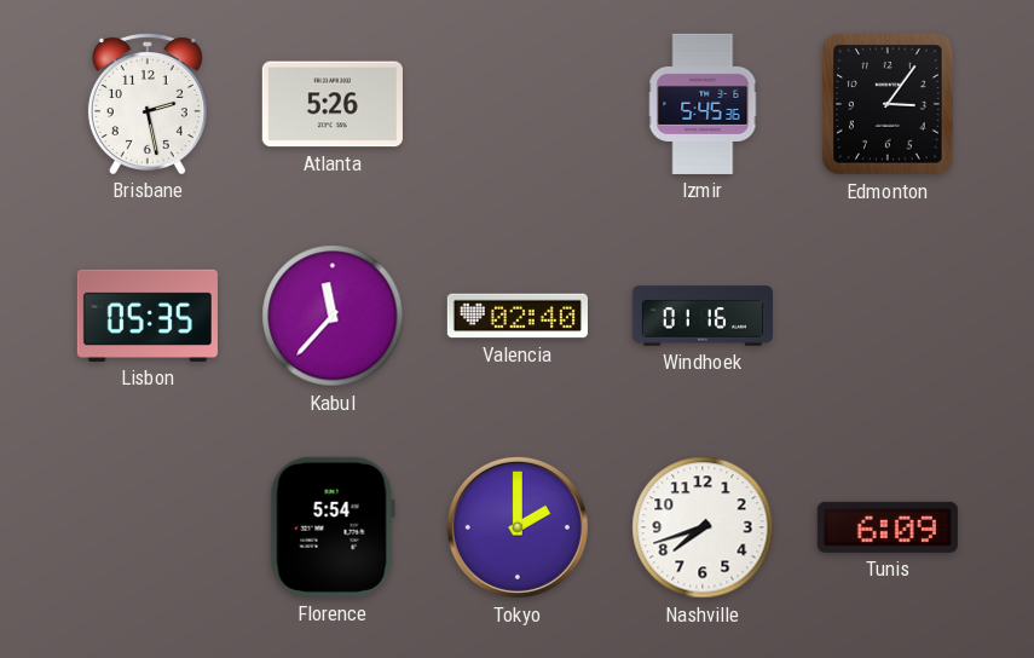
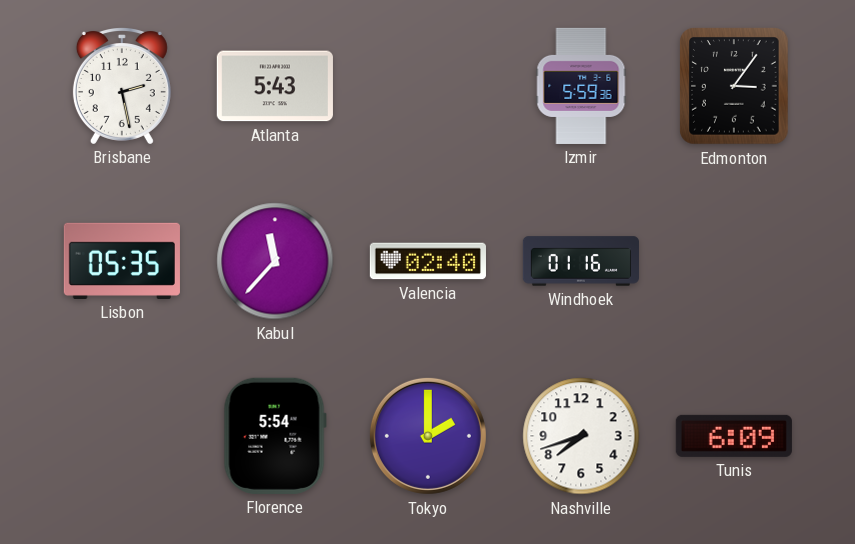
Atlanta: 5:26 -> 5:43 (275, 86)
Izmir: 5:45 -> 5:59 (581, 86)
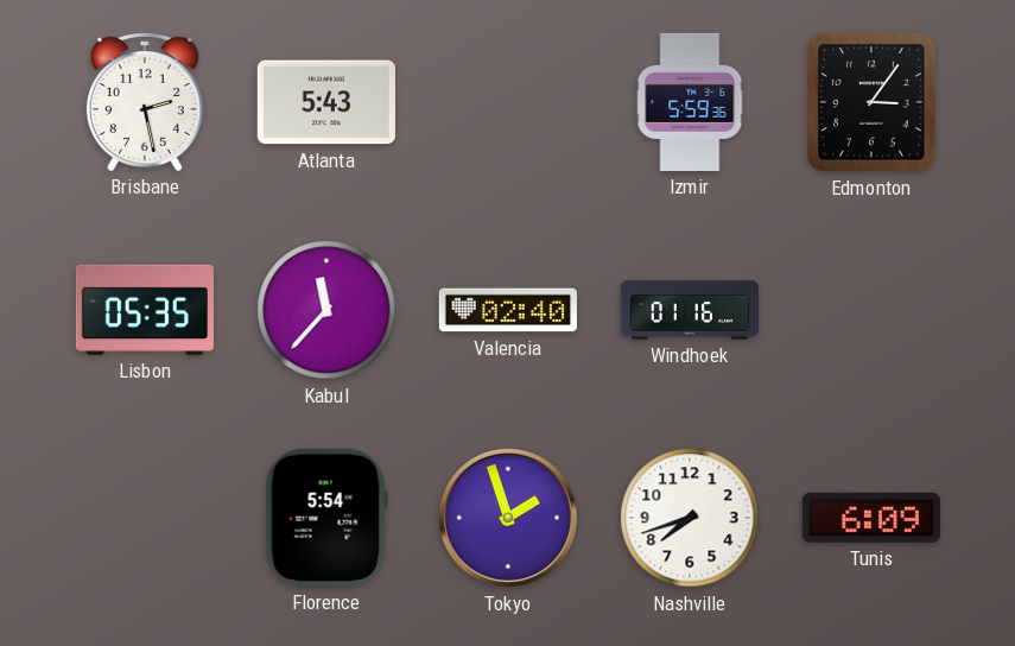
Tokyo: 2:00 -> 1:57 (508, 518)
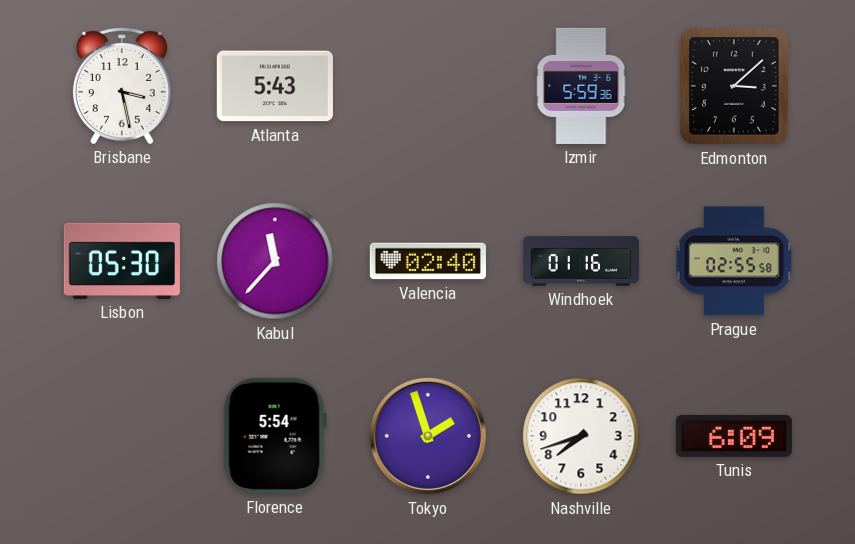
Brisbane: 2:28 -> 3:28 (122, 86)
Edmonton: 3:06 -> 3:08 (734, 86)
Lisbon: 05:35 -> 05:30 (122, 261)
Prague: none -> 02:55 (734, 261)
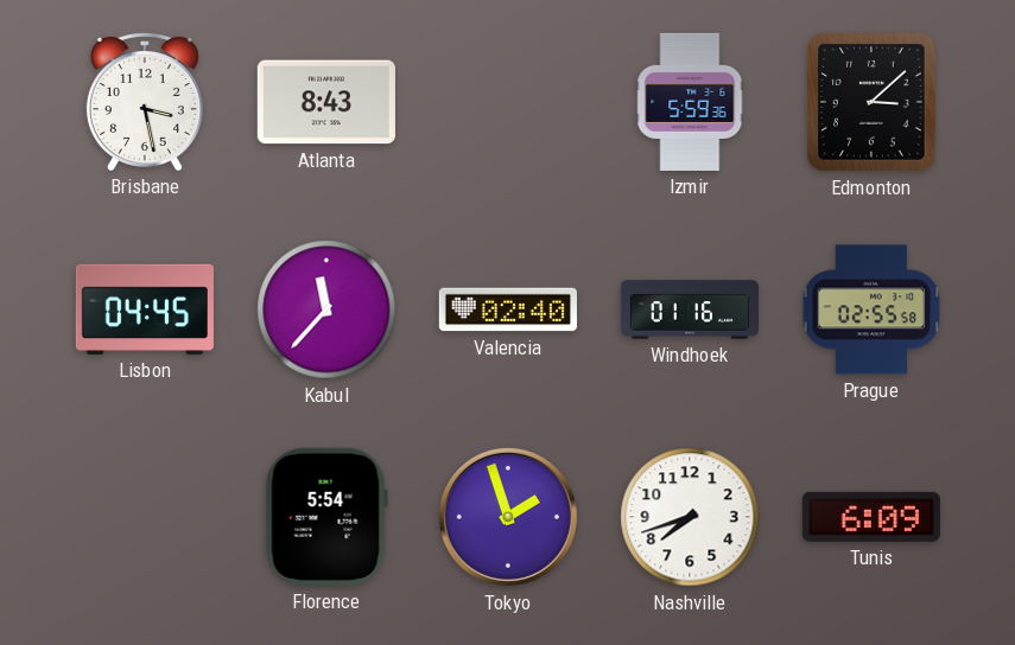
Atlanta: 5:43 -> 8:43 (326, 102)
Lisbon: 05:30 -> 04:45 (145, 309)
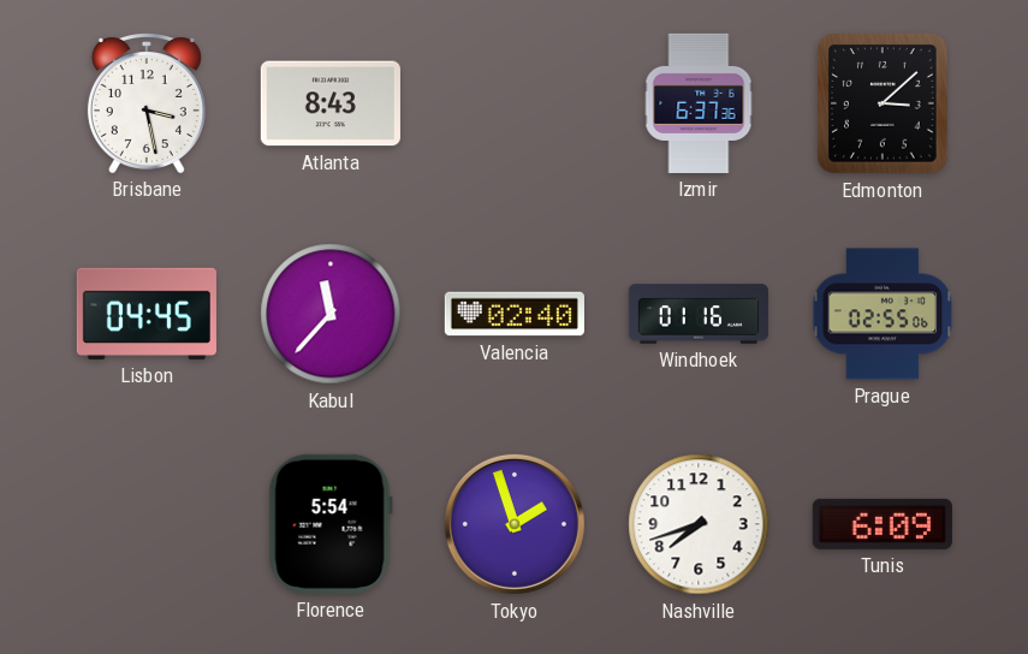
Izmir: 5:59 -> 6:37 (699, 103)
Prague: 02:55:58 -> 02:55:06 (883, 314)
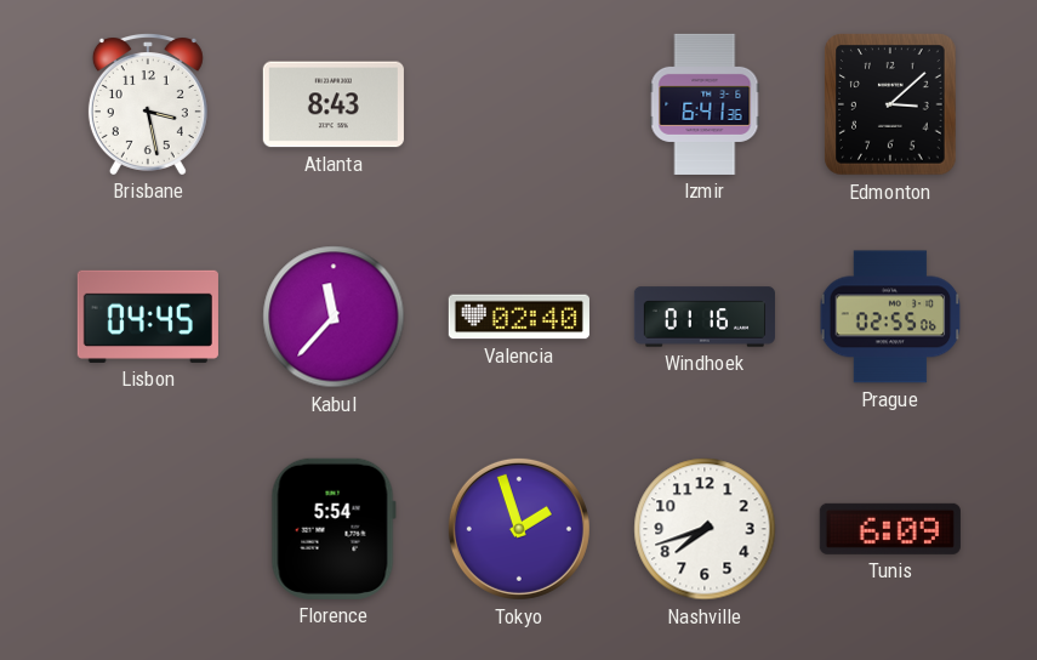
Izmir: 6:37 -> 6:41 (705, 104)
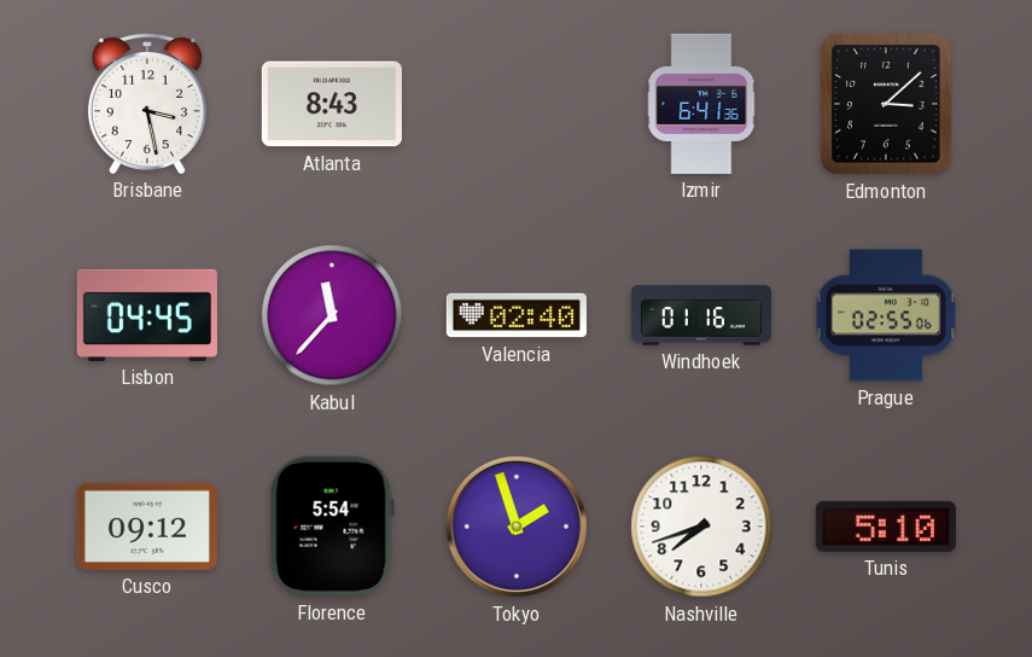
Cusco: none -> 09:12 (147, 527)
Tunis: 6:09 -> 5:10 (886, 527)
